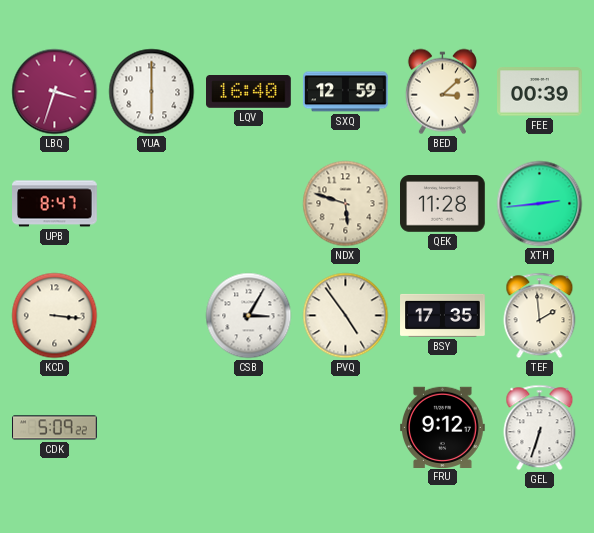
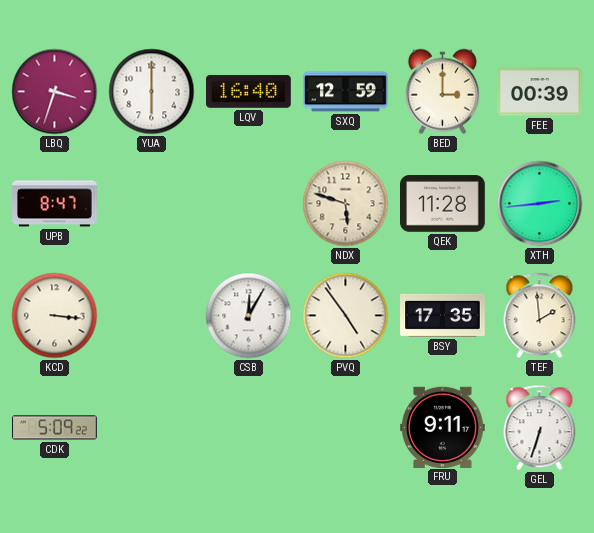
BED: 3:08 -> 3:00 (442, 92)
CSB: 3:05 -> 12:05 (249, 316)
FRU: 9:12 -> 9:11 (443, 427)
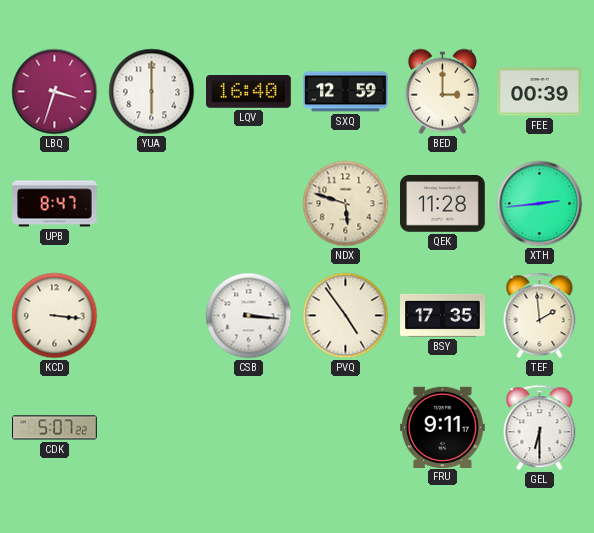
CSB: 12:05 -> 3:16 (249, 316)
CDK: 5:09 -> 5:07 (55, 428)
GEL: 6:33 -> 6:30 (540, 428)
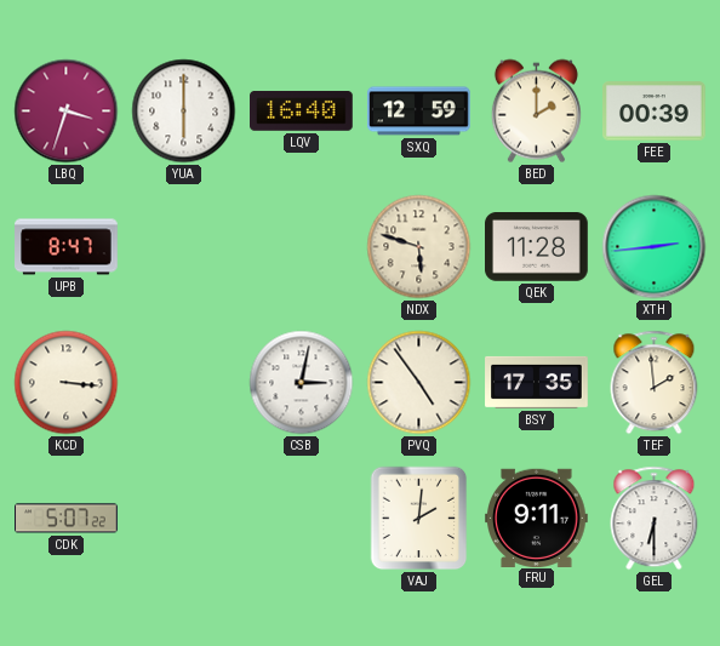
BED: 3:00 -> 2:00 (536, 112)
CSB: 3:16 -> 3:02 (302, 383)
VAJ: none -> 2:01 (419, 519)
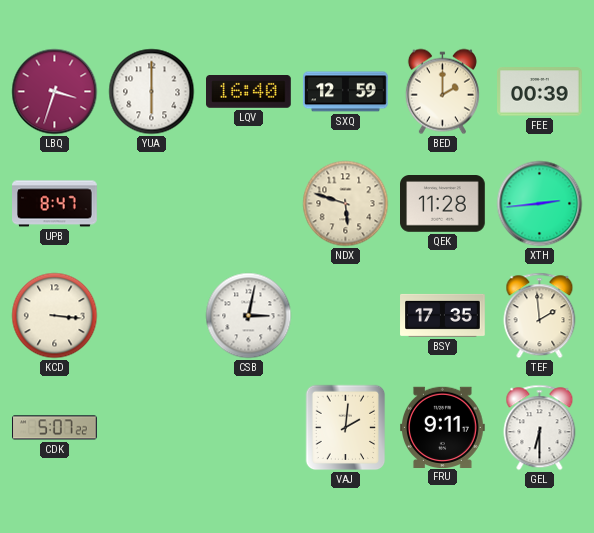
PVQ: 4:54 -> none (419, 383)
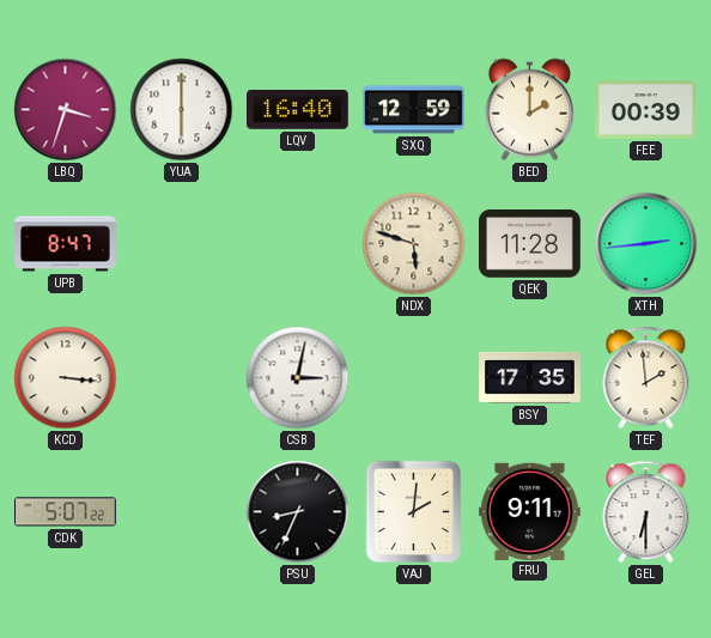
PSU: none -> 8:34 (298, 512)
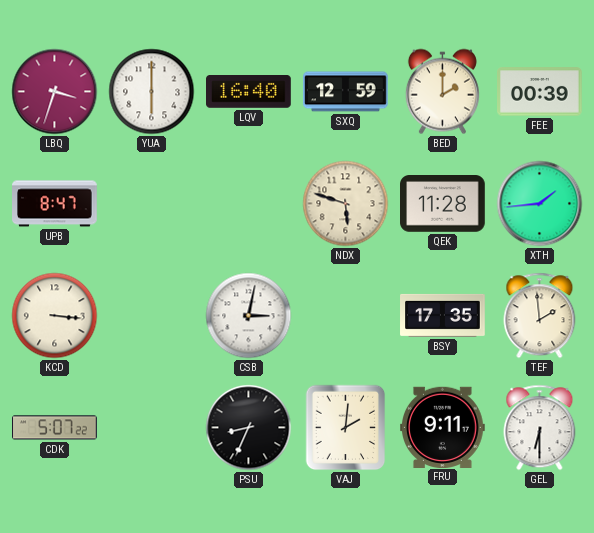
XTH: 2:44 -> 1:44 (540, 204)
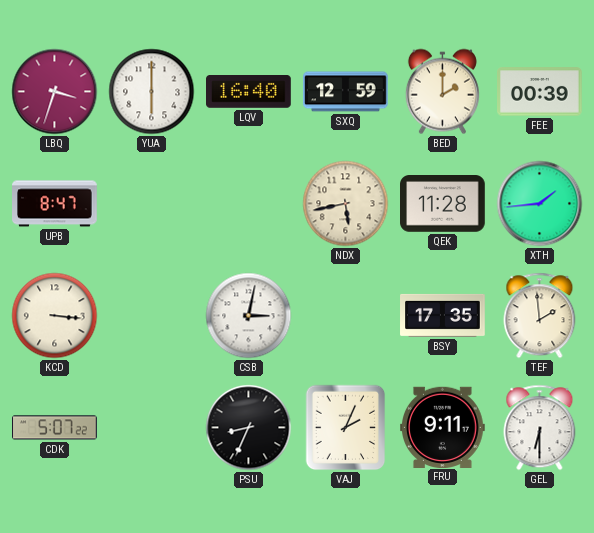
NDX: 5:48 -> 5:43 (346, 204)
VAJ: 2:01 -> 2:04 (346, 428)
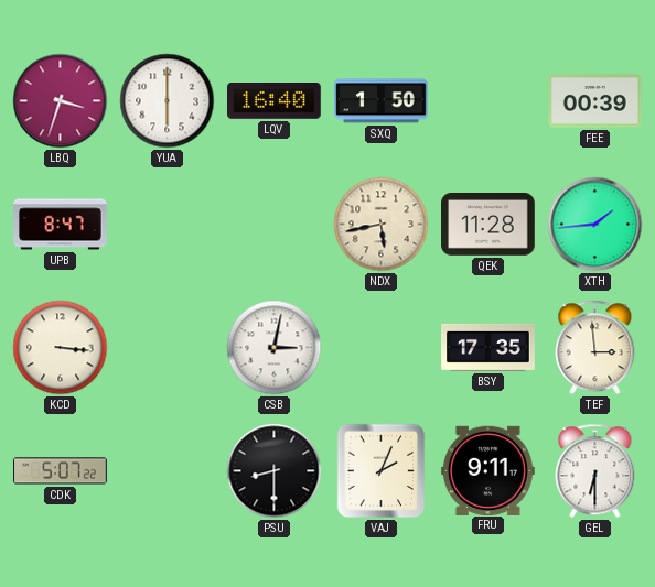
SXQ: 12:59 -> 1:50 (382, 101)
BED: 2:00 -> none (442, 92)
TEF: 1:59 -> 2:59 (595, 348)
PSU: 8:34 -> 8:30 (275, 471)
